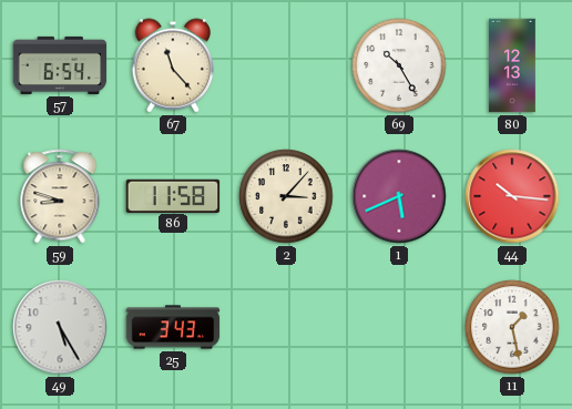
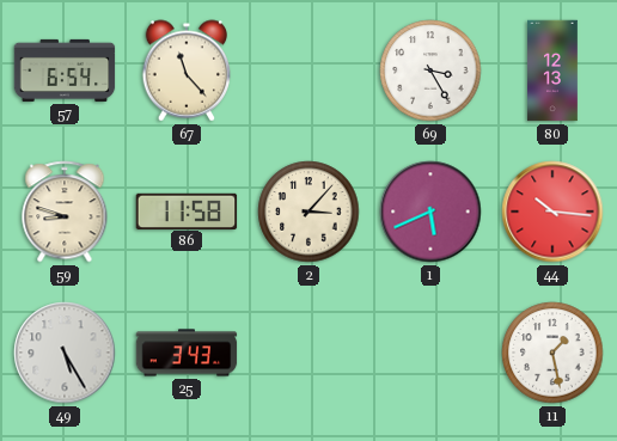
69: 10:25 -> 3:25 (430, 71)
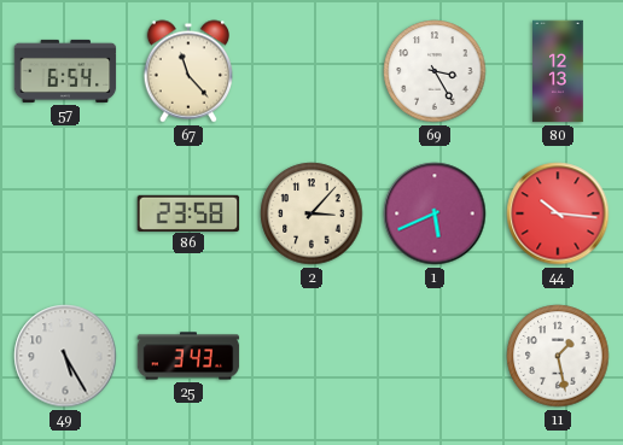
59: 8:48 -> none (65, 212)
86: 11:58 -> 23:58 (188, 212)
